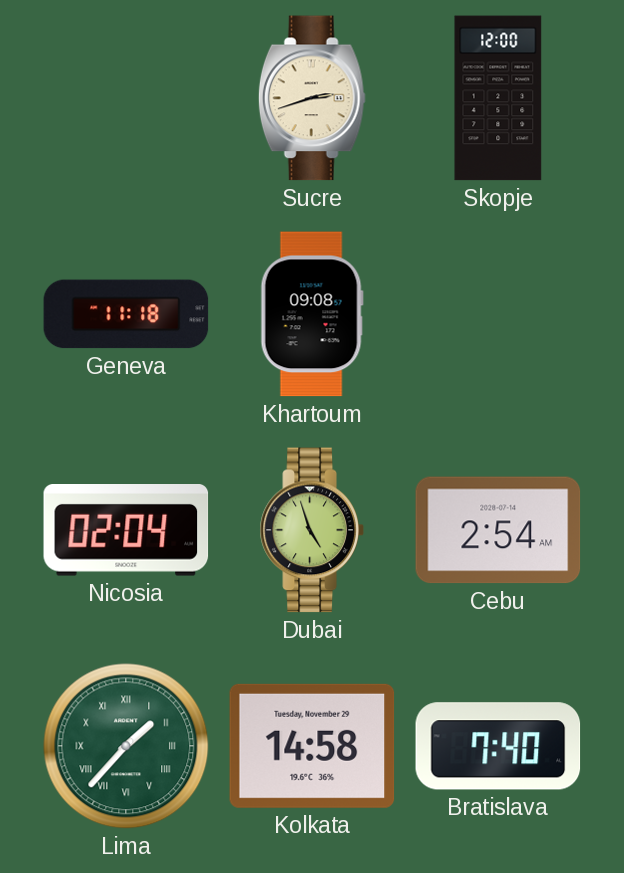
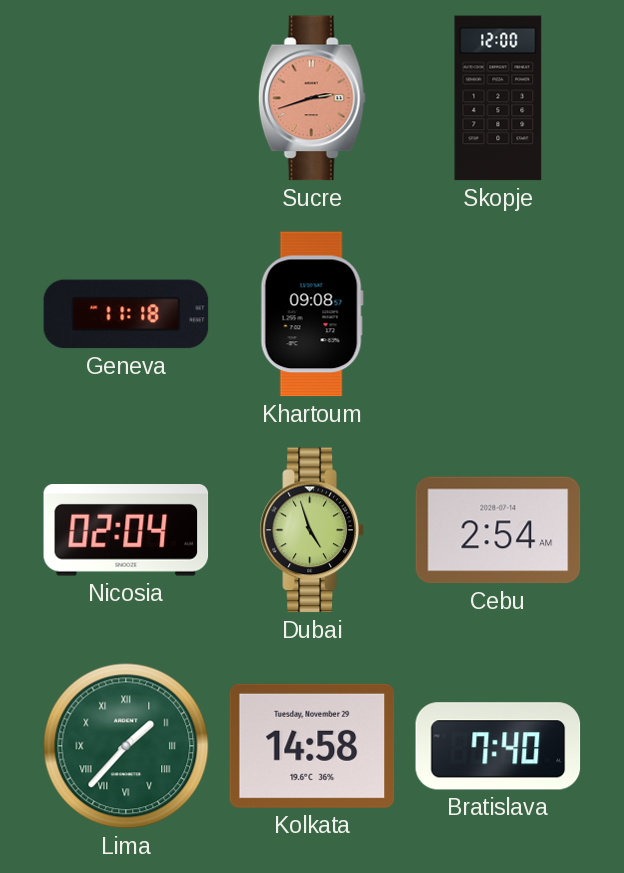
Sucre dial: cream -> salmon (312, 98)
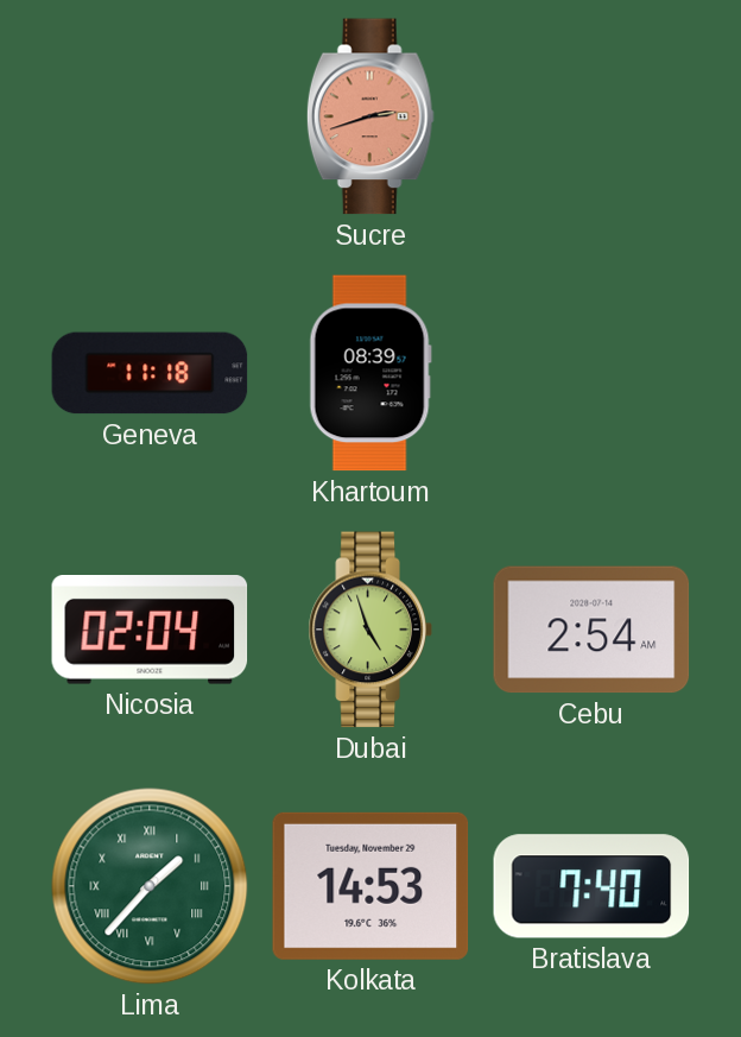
Skopje: 12:00 -> none (498, 98)
Khartoum: 09:08 -> 08:39 (370, 373)
Kolkata: 14:58 -> 14:53 (370, 886)
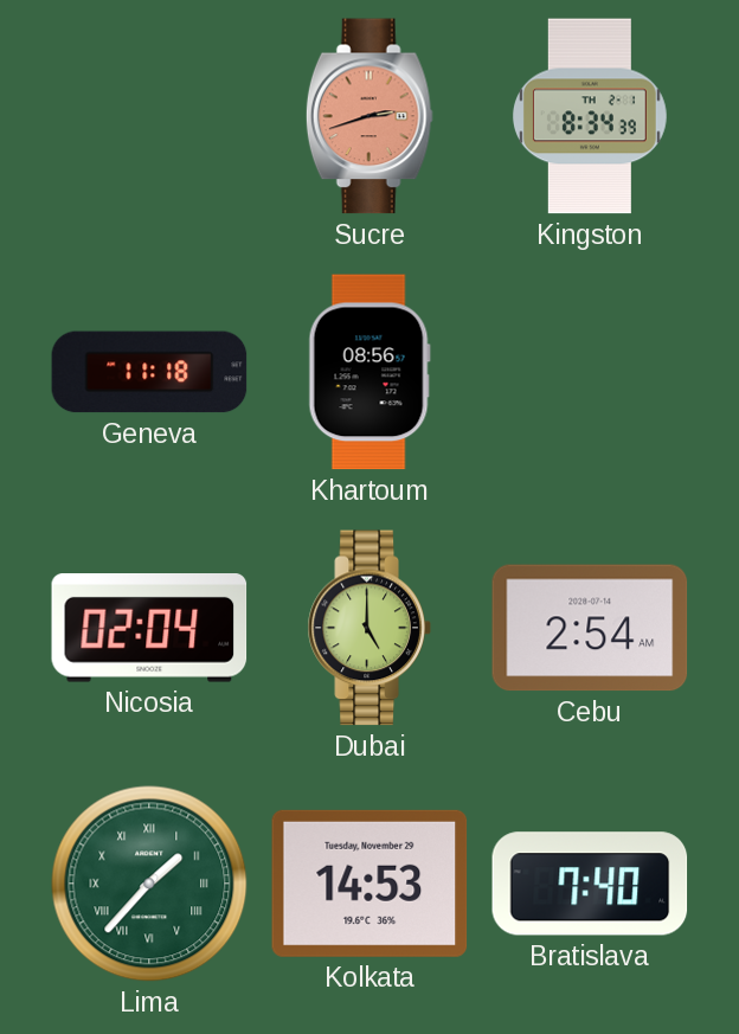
Kingston: none -> 8:34 (590, 116)
Khartoum: 08:39 -> 08:56 (369, 372)
Dubai: 4:57 -> 5:00 (369, 628)
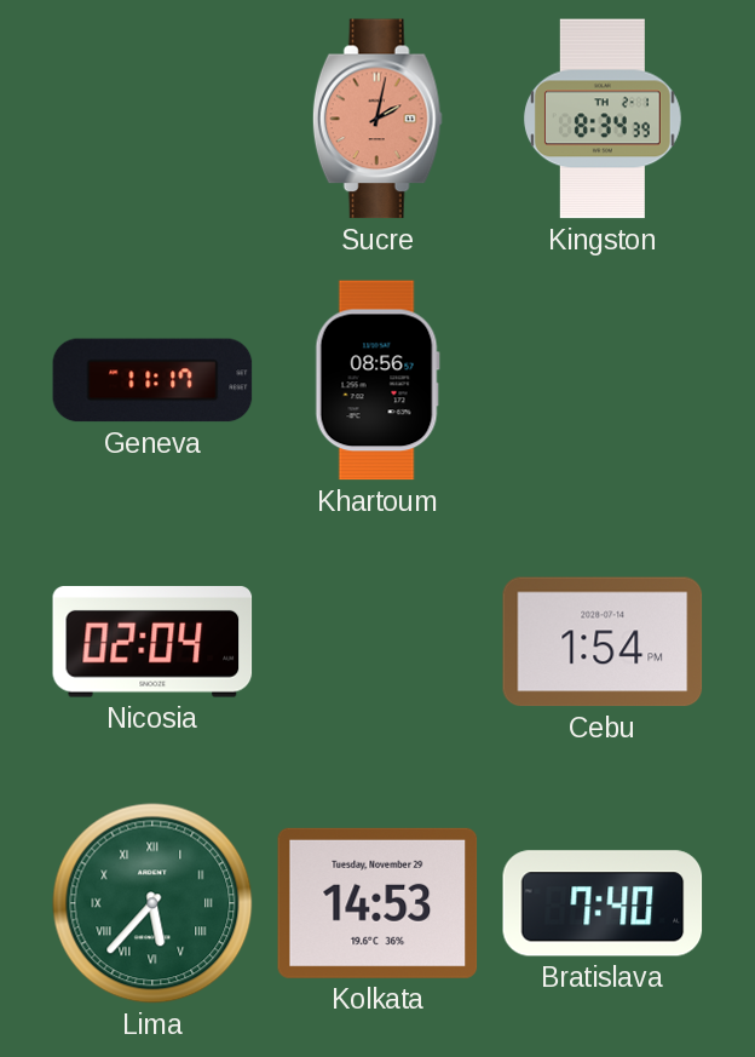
Sucre: 2:42 -> 2:02 (377, 119)
Geneva: 11:18 -> 11:17 (152, 380)
Dubai: 5:00 -> none (369, 628)
Cebu: 2:54 -> 1:54 (603, 642)
Lima: 1:37 -> 5:37 (152, 903)
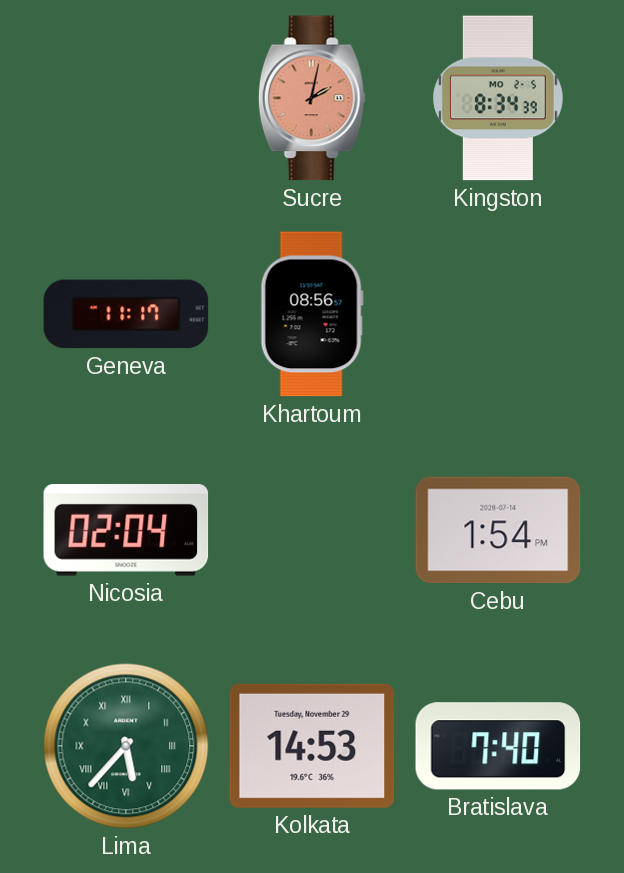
Kingston date: TH 2-1 -> MO 2-5 (498, 98)
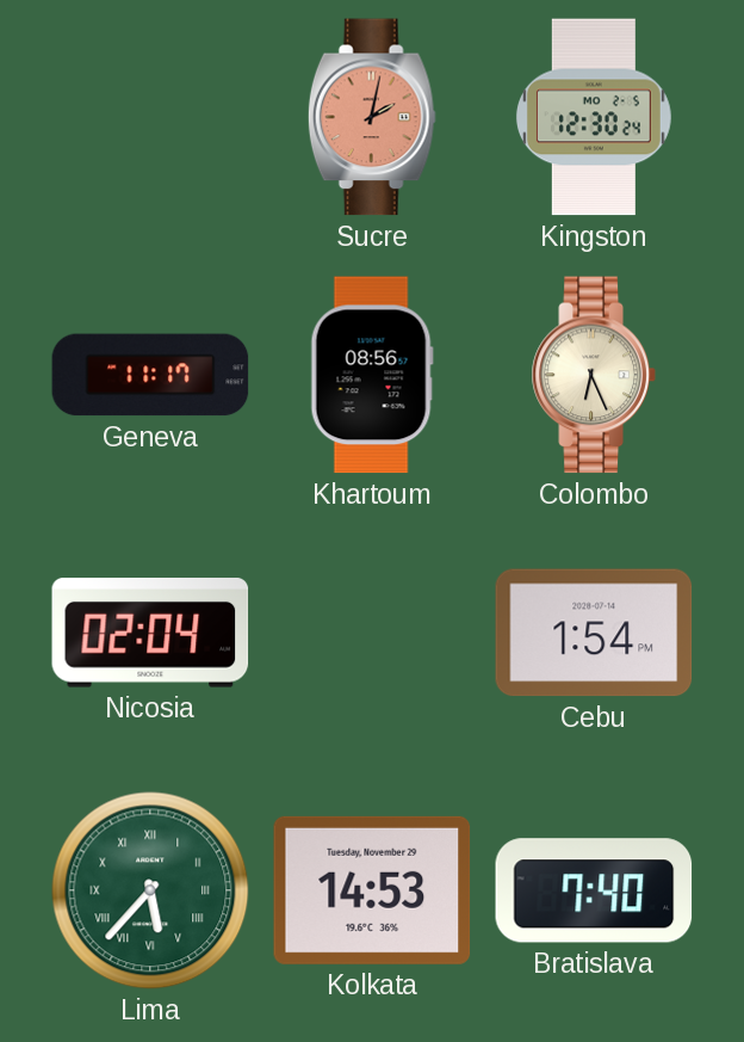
Kingston: 8:34 -> 12:30 (594, 117)
Colombo: none -> 6:26 (594, 375)
